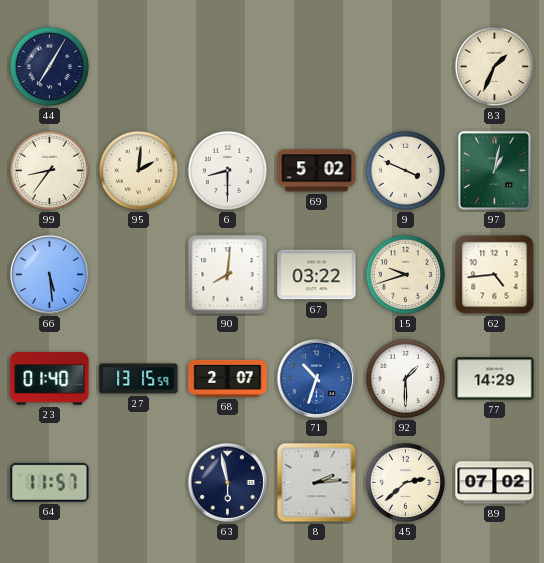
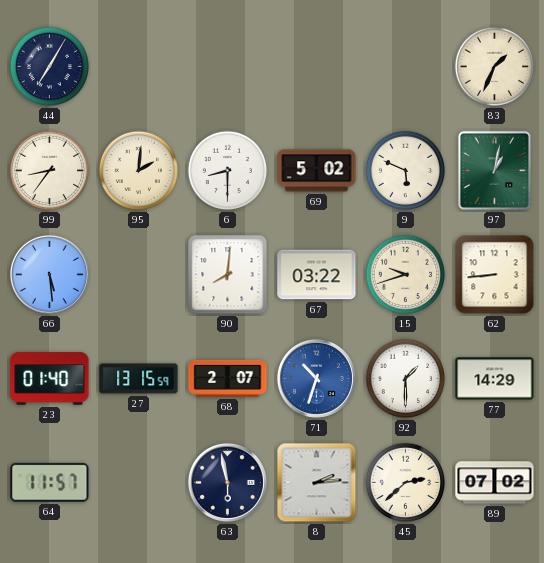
9: 3:49 -> 5:49 (406, 171)
62: 4:44 -> 8:44 (495, 275)
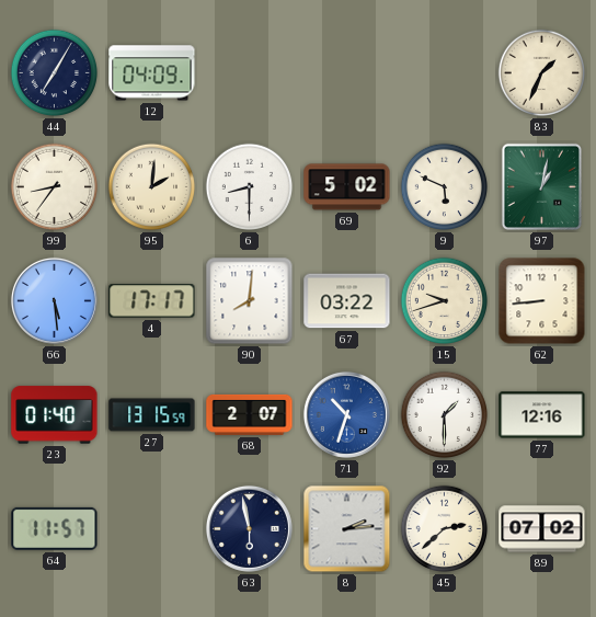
12: none -> 04:09 (152, 73)
4: none -> 17:17 (152, 301)
77: 14:29 -> 12:16 (542, 415)
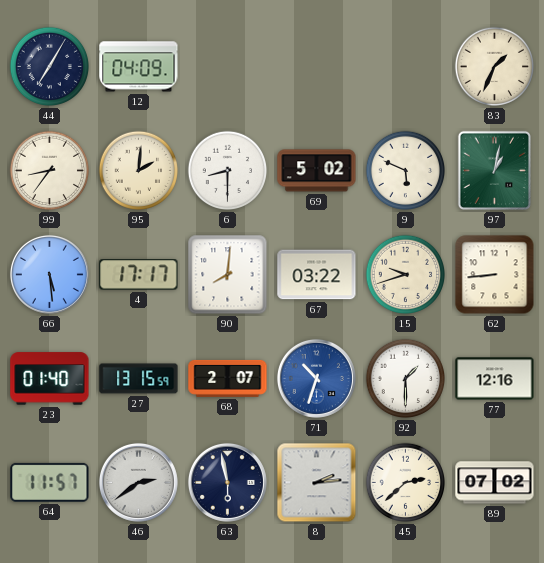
46: none -> 2:39 (138, 482)
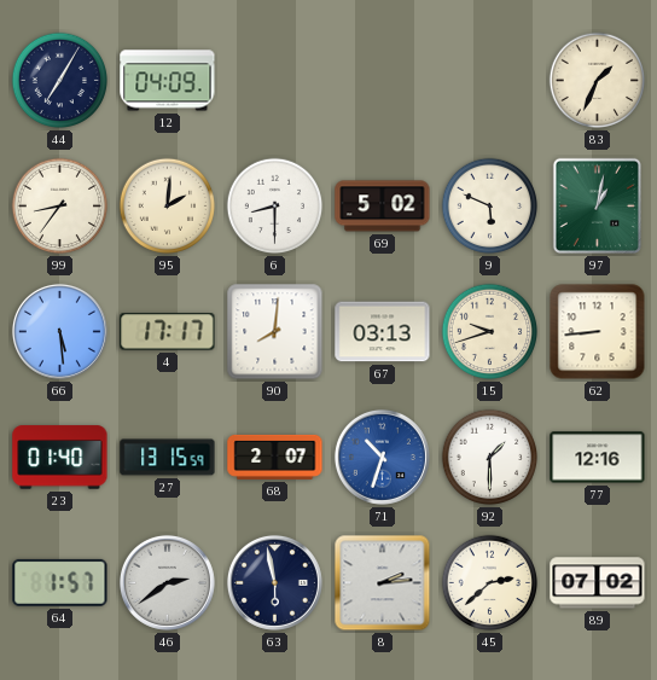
67: 03:22 -> 03:13 (383, 332)
64: 11:57 -> 1:57 (60, 582)
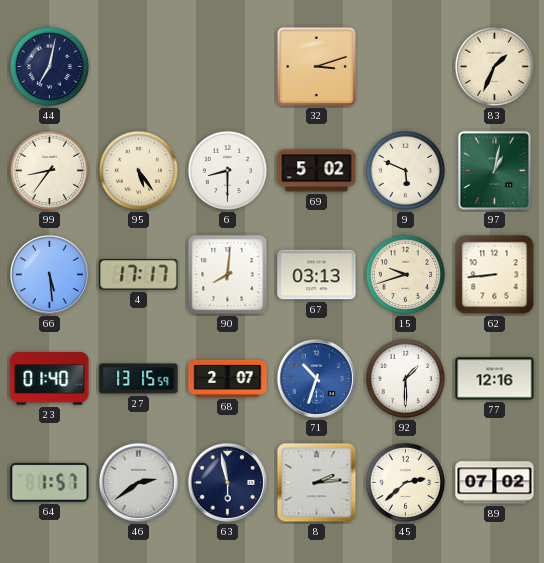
44: 7:05 -> 7:02 (50, 67)
12: 04:09 -> none (168, 81)
32: none -> 3:12 (316, 66)
95: 2:01 -> 5:24 (139, 171)
